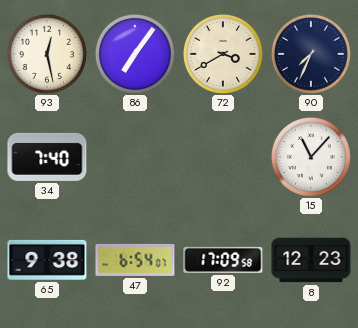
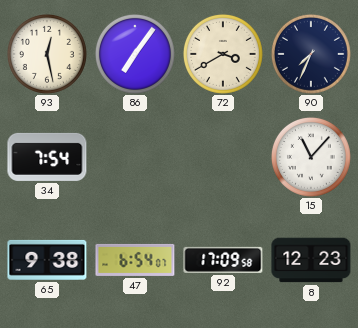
34: 7:40 -> 7:54 (47, 157)
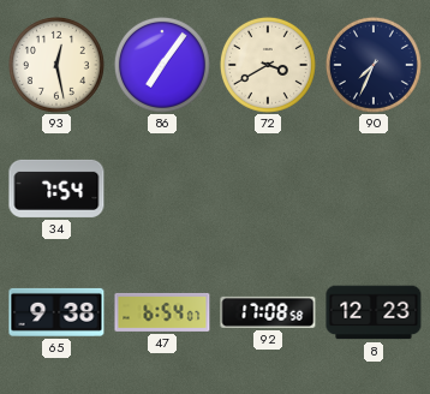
15: 11:07 -> none (311, 157)
92: 17:09 -> 17:08 (268, 312)
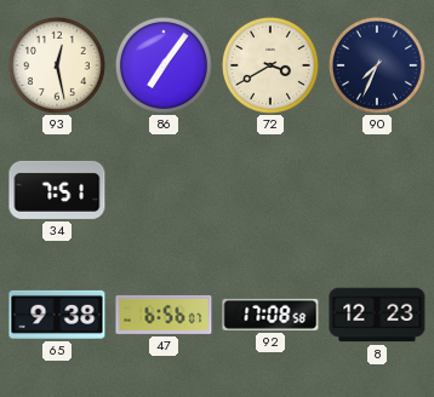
34: 7:54 -> 7:51 (57, 190)
47: 6:54 -> 6:56 (164, 315)
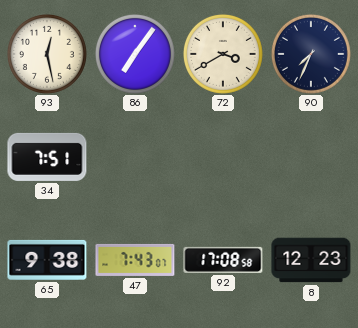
47: 6:56 -> 7:43 (135, 260)
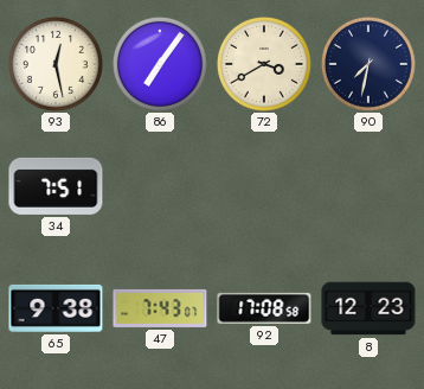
90: 7:34 -> 7:32 (368, 64)
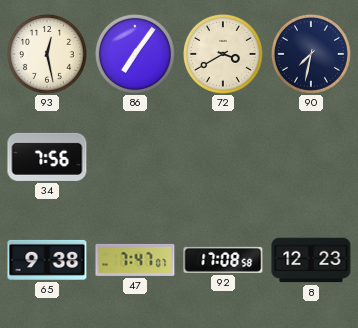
34: 7:51 -> 7:56 (47, 157)
47: 7:43 -> 7:47 (135, 260)
